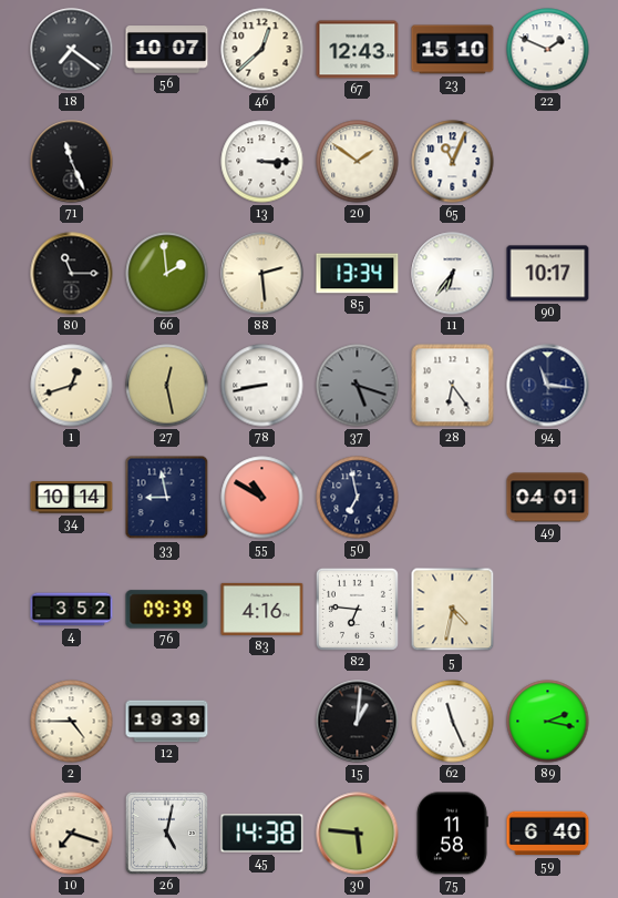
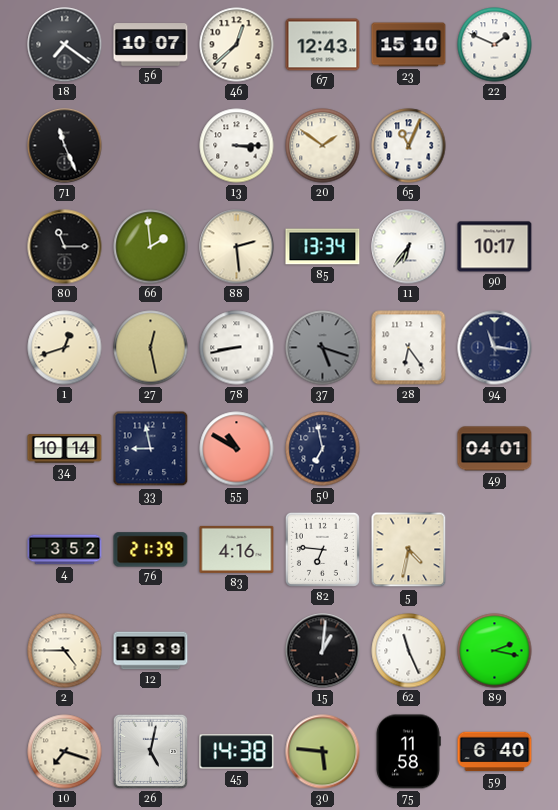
76: 09:39 -> 21:39 (151, 550)
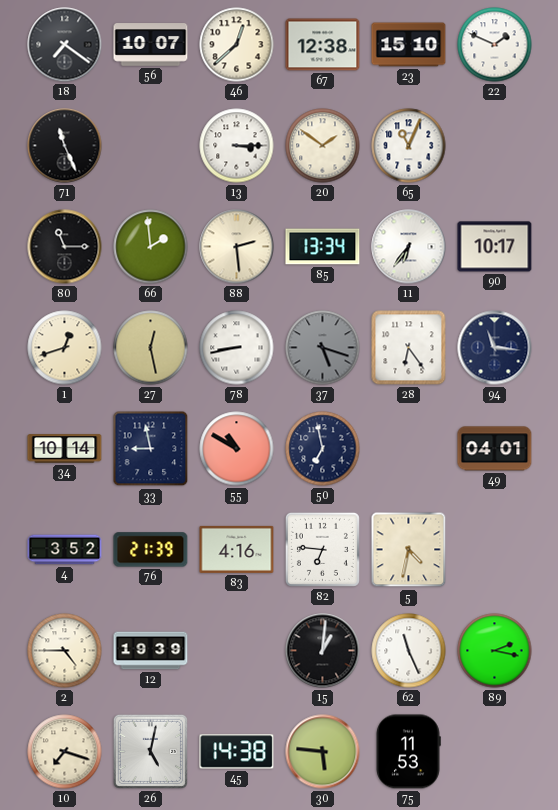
67: 12:43 -> 12:38 (323, 45)
75: 11:58 -> 11:53 (408, 752)
59: 6:40 -> none (495, 752)
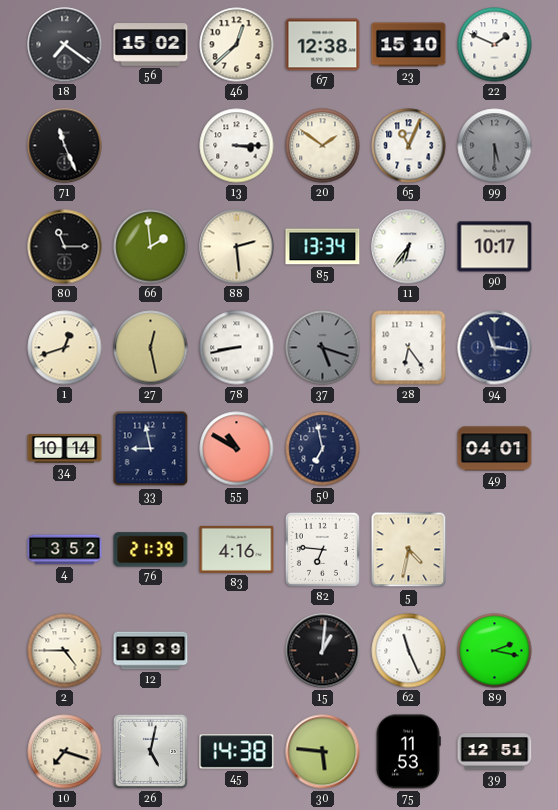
56: 10:07 -> 15:02 (151, 45)
99: none -> 5:30 (495, 146)
39: none -> 12:51 (495, 752)
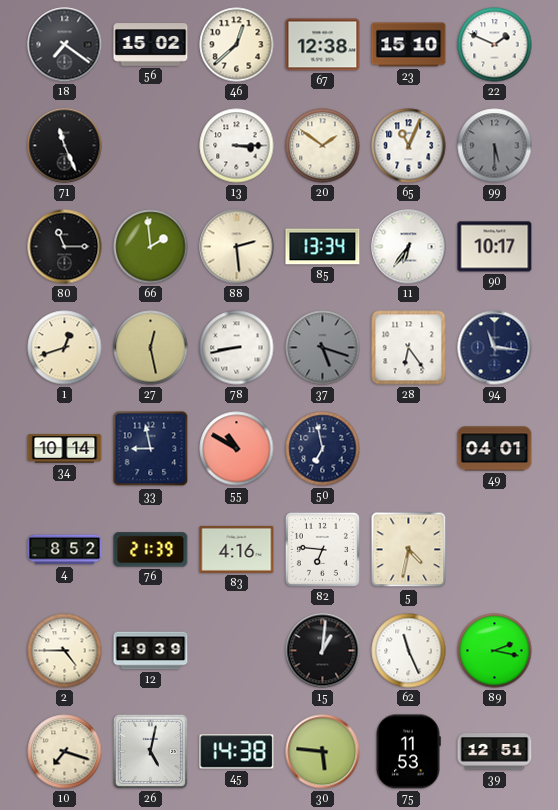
4: 3:52 -> 8:52 (65, 550)
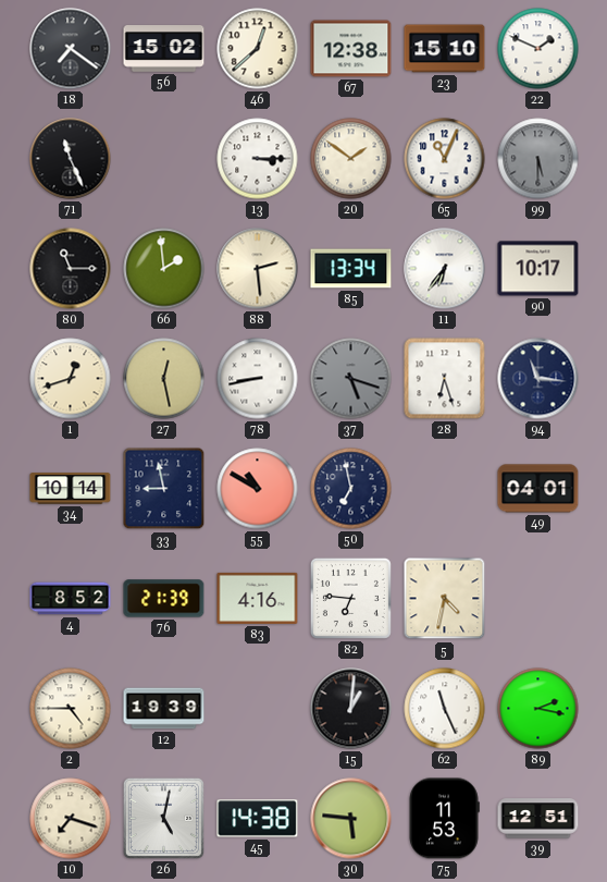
28: 6:24 -> 6:27 (445, 379)
